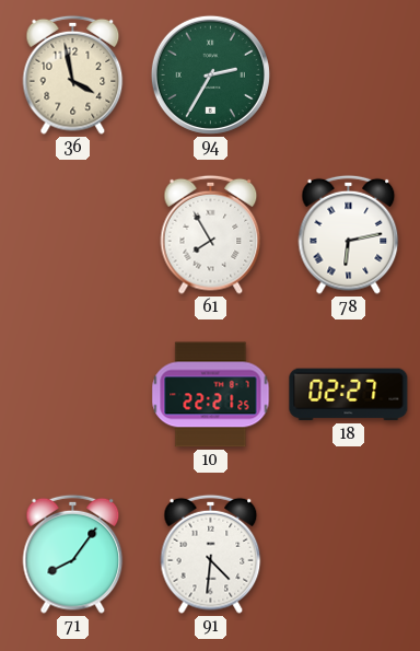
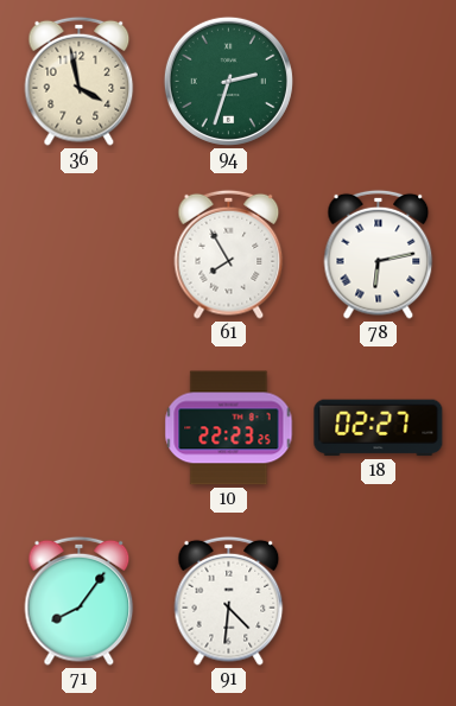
94: 2:35 -> 2:33 (228, 81)
10: 22:21 -> 22:23 (229, 428)
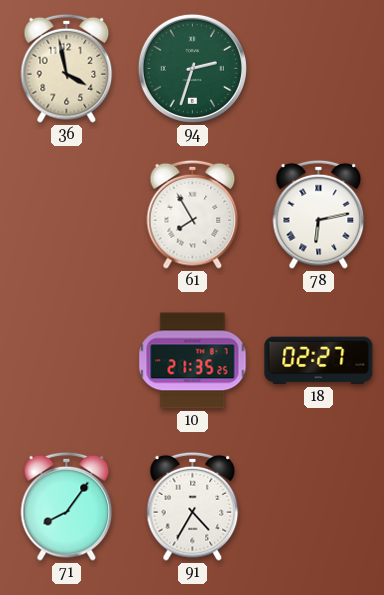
10: 22:23 -> 21:35 (193, 361)
91: 4:31 -> 4:35 (193, 506)
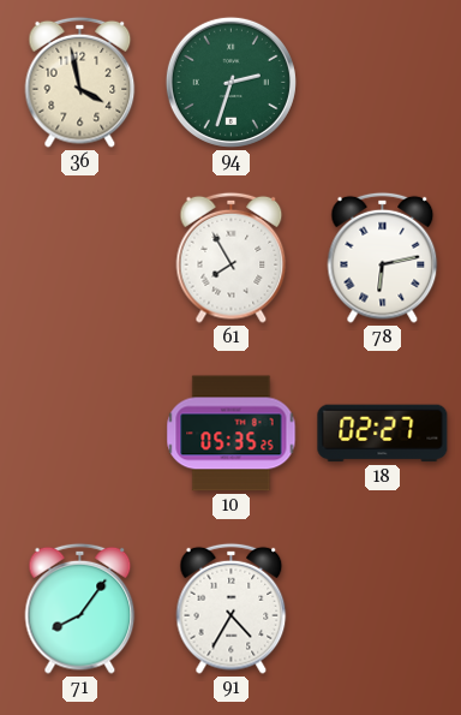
10: 21:35 -> 05:35 (232, 434)
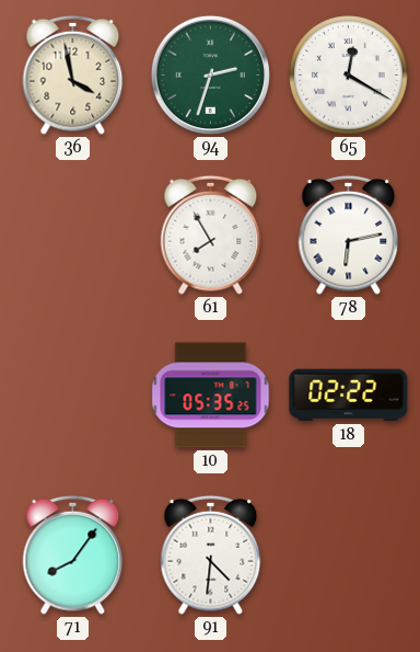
65: none -> 12:20 (349, 76)
18: 02:27 -> 02:22 (349, 396)
91: 4:35 -> 4:31 (211, 554)
